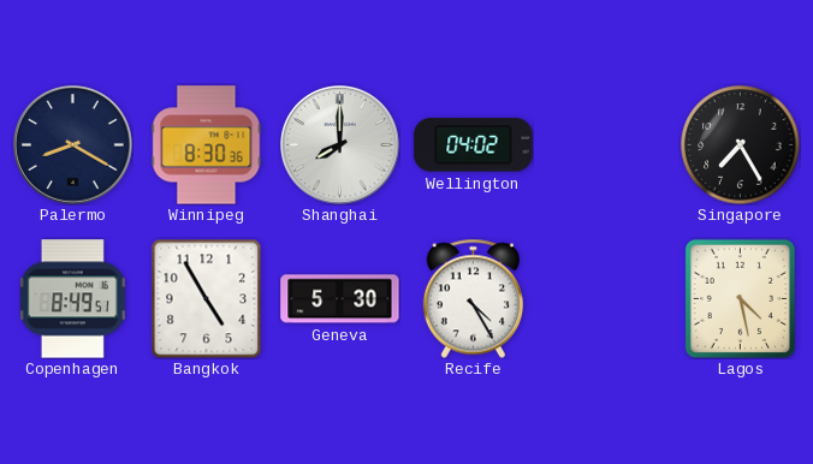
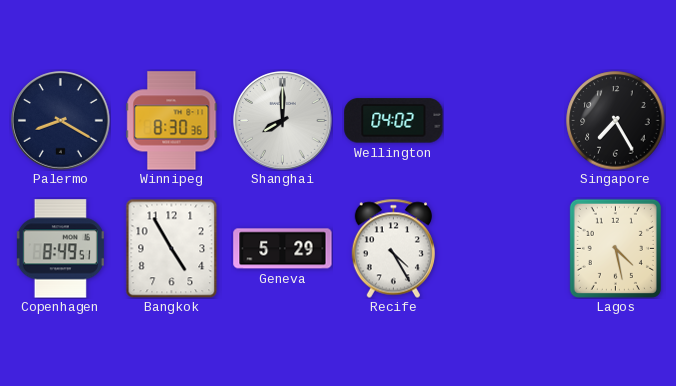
Geneva: 5:30 -> 5:29 (283, 249)
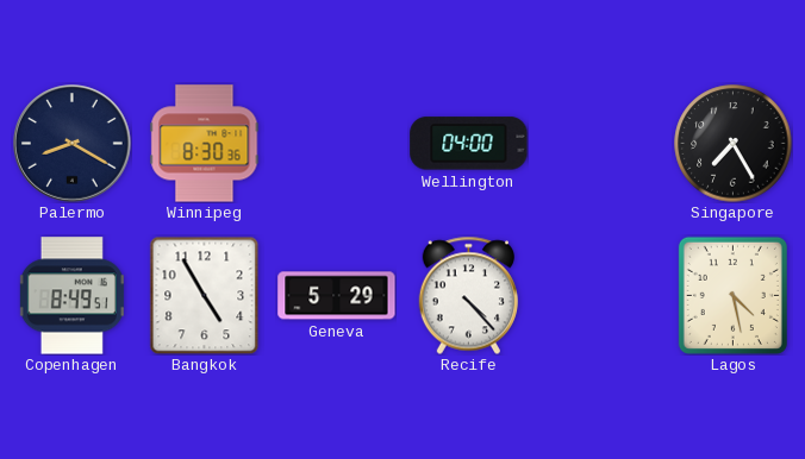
Shanghai: 8:00 -> none (283, 121)
Wellington: 04:02 -> 04:00 (469, 144)
Recife: 4:25 -> 4:23 (468, 295)
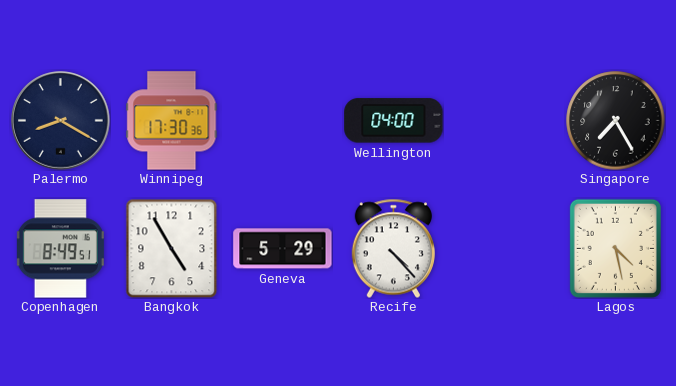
Winnipeg: 8:30 -> 17:30 (172, 121)
